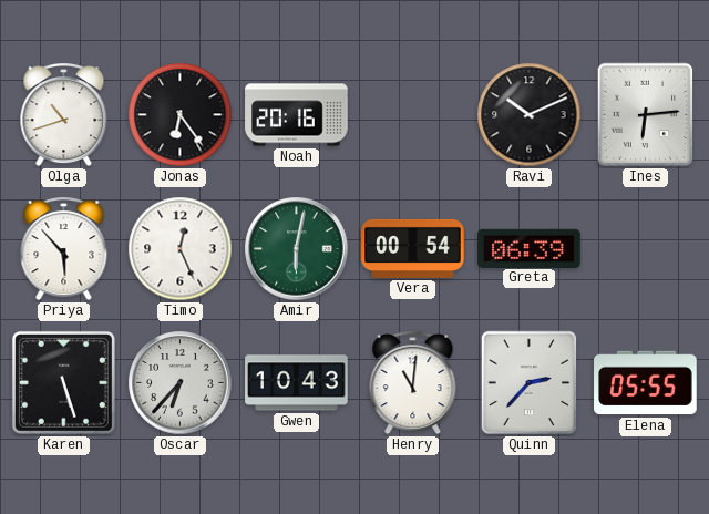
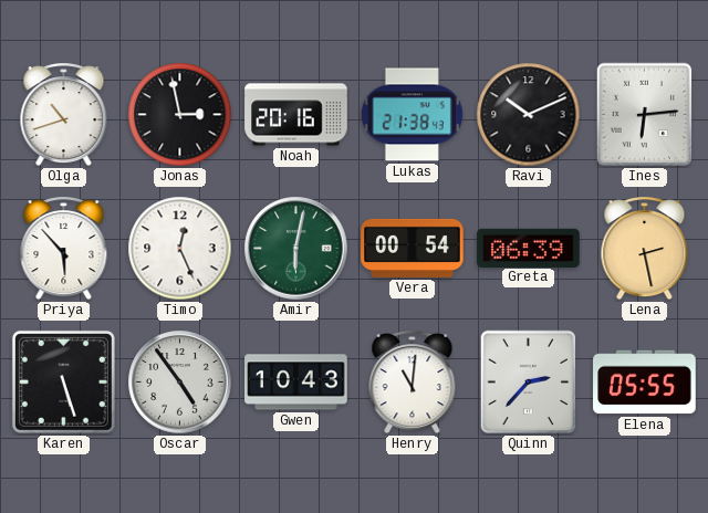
Jonas: 6:24 -> 2:58 (180, 115)
Lukas: none -> 21:38 (412, 115)
Lena: none -> 2:28 (645, 249)
Oscar: 6:37 -> 4:54 (180, 383)
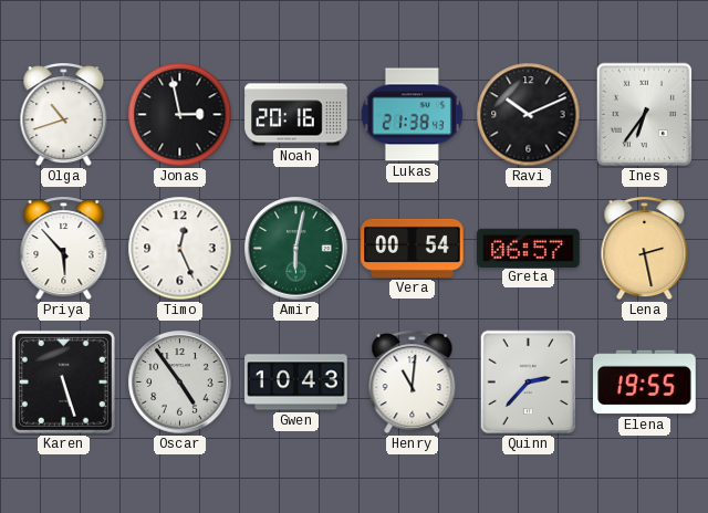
Ines: 6:14 -> 6:36 (645, 115)
Greta: 06:39 -> 06:57 (529, 248)
Elena: 05:55 -> 19:55 (645, 383)
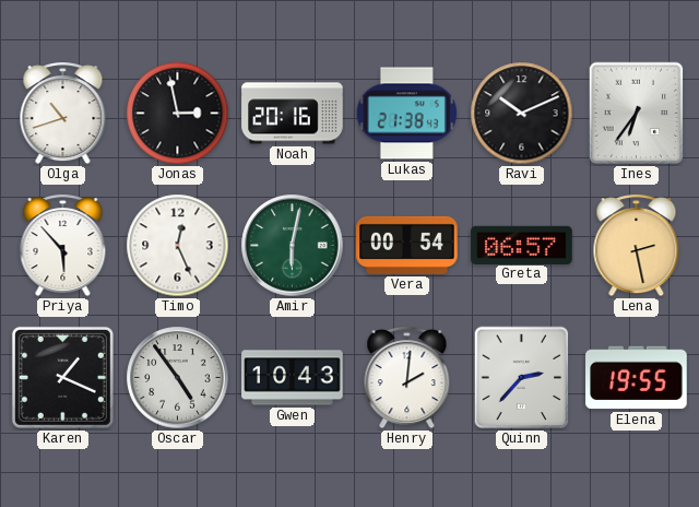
Karen: 5:27 -> 1:19 (62, 377)
Henry: 11:01 -> 2:01 (407, 378)
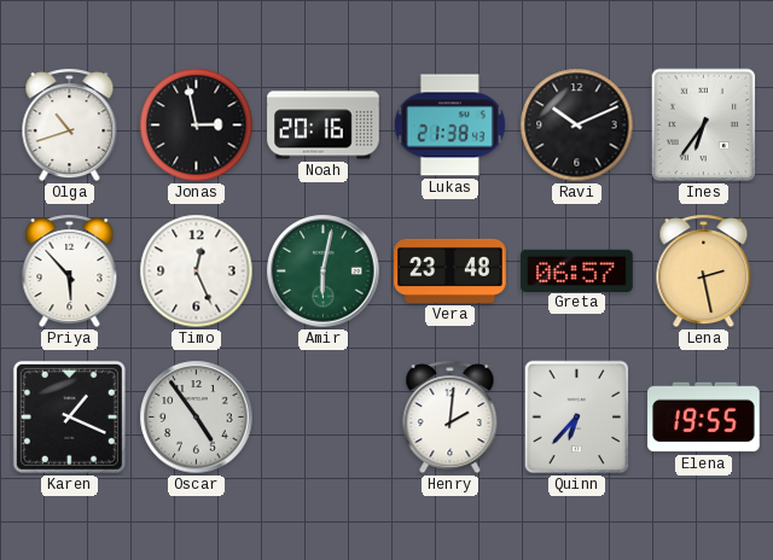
Vera: 00:54 -> 23:48 (451, 270)
Gwen: 10:43 -> none (293, 378)
Quinn: 2:37 -> 6:37 (577, 418)
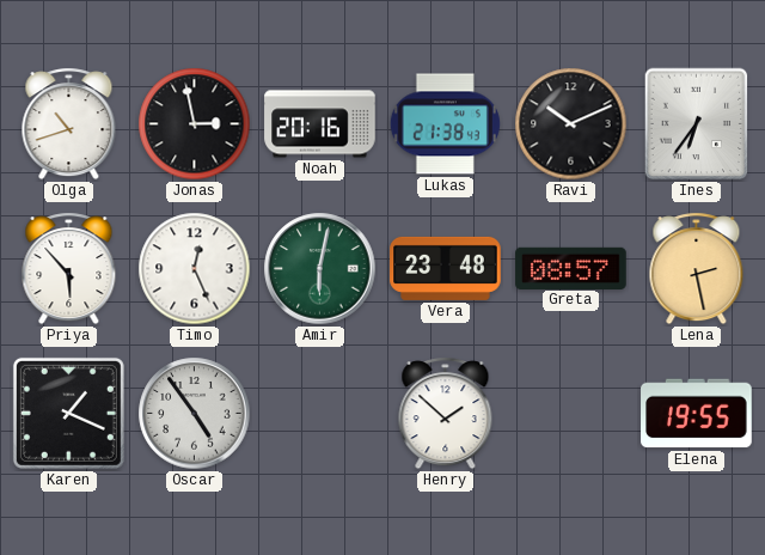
Greta: 06:57 -> 08:57 (571, 268)
Henry: 2:01 -> 1:52 (446, 414)
Quinn: 6:37 -> none (577, 418)
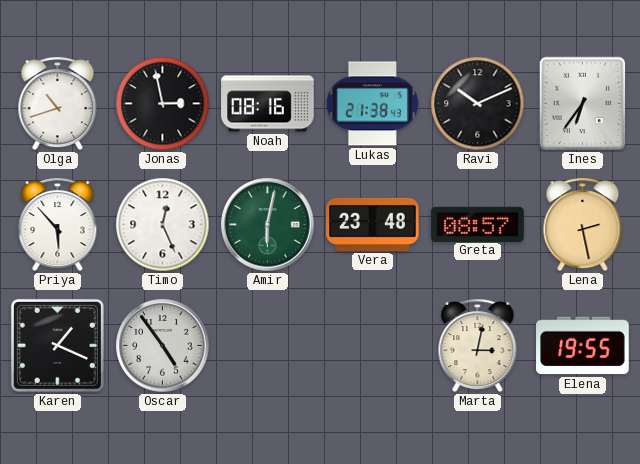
Noah: 20:16 -> 08:16 (268, 104)
Henry: 1:52 -> none (446, 414)
Marta: none -> 3:02 (478, 346)
